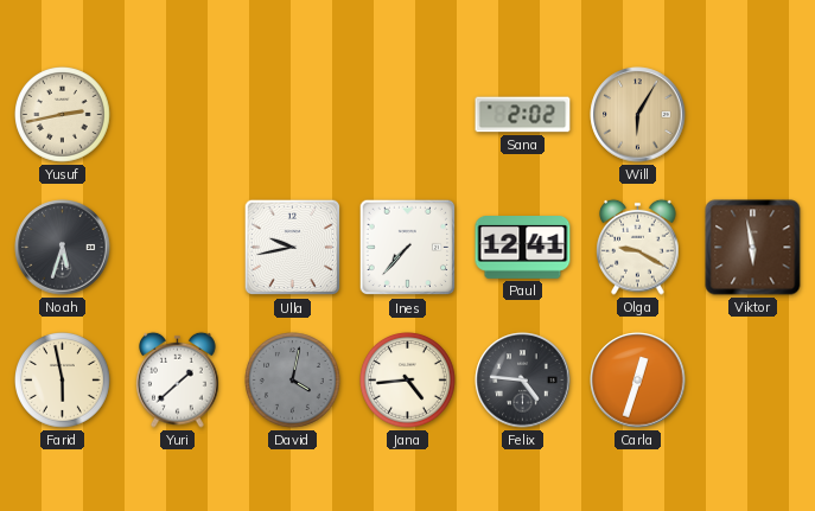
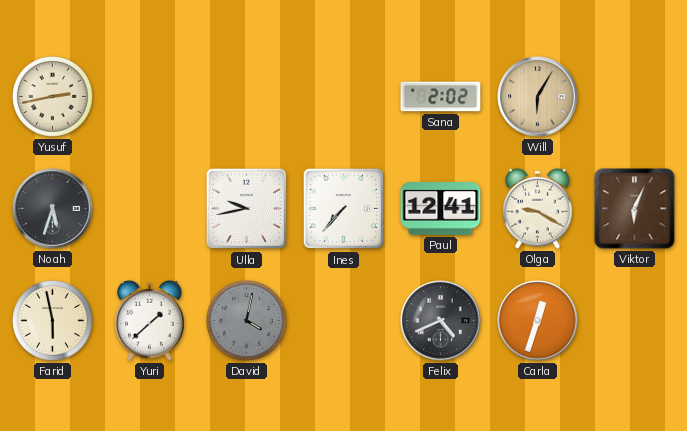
Viktor: 5:58 -> 6:04 (635, 209)
Jana: 4:44 -> none (408, 381)
Felix: 4:46 -> 4:41 (441, 321)
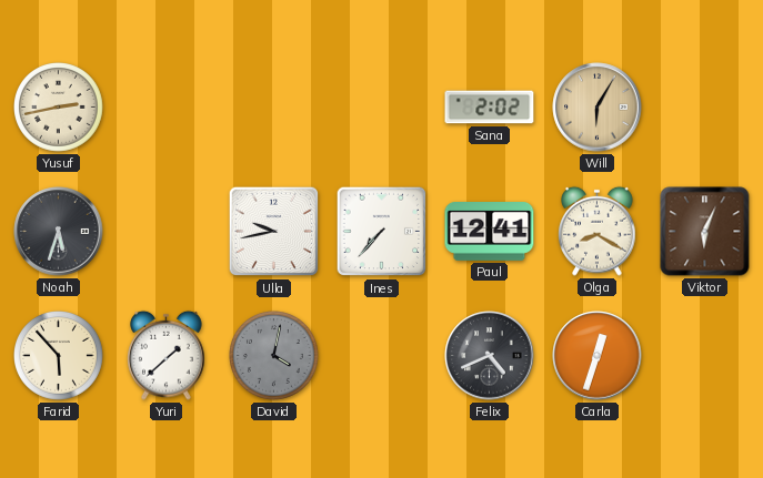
Olga: 9:20 -> 8:20 (598, 231)
Farid: 5:58 -> 5:53 (59, 356)
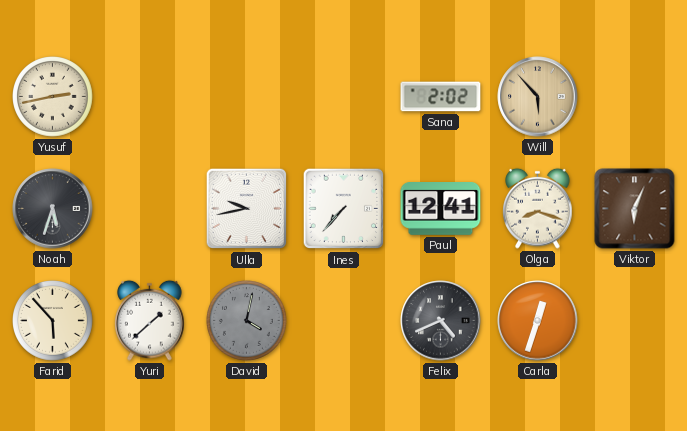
Will: 6:05 -> 5:53 (538, 97)
Olga: 8:20 -> 8:18 (538, 208)
